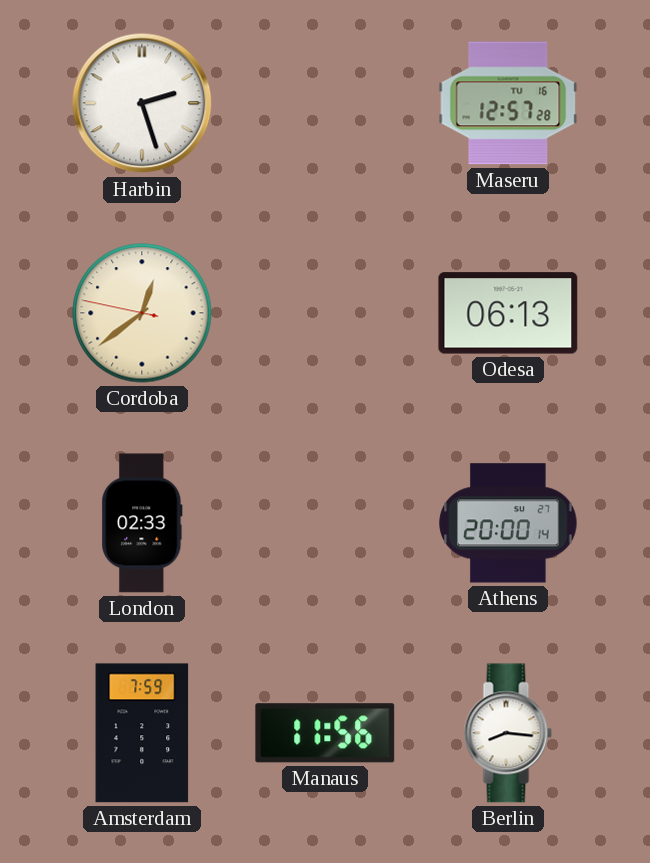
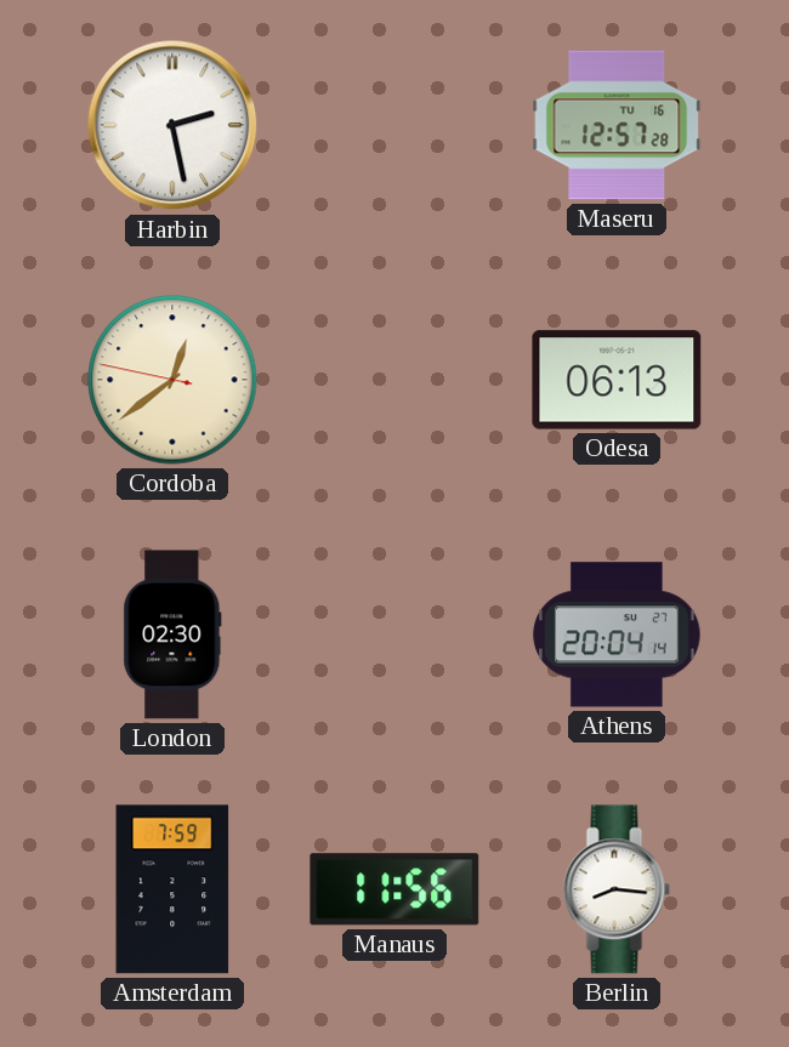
Harbin: 2:27 -> 2:28 (172, 125)
London: 02:33 -> 02:30 (172, 635)
Athens: 20:00 -> 20:04 (617, 635)
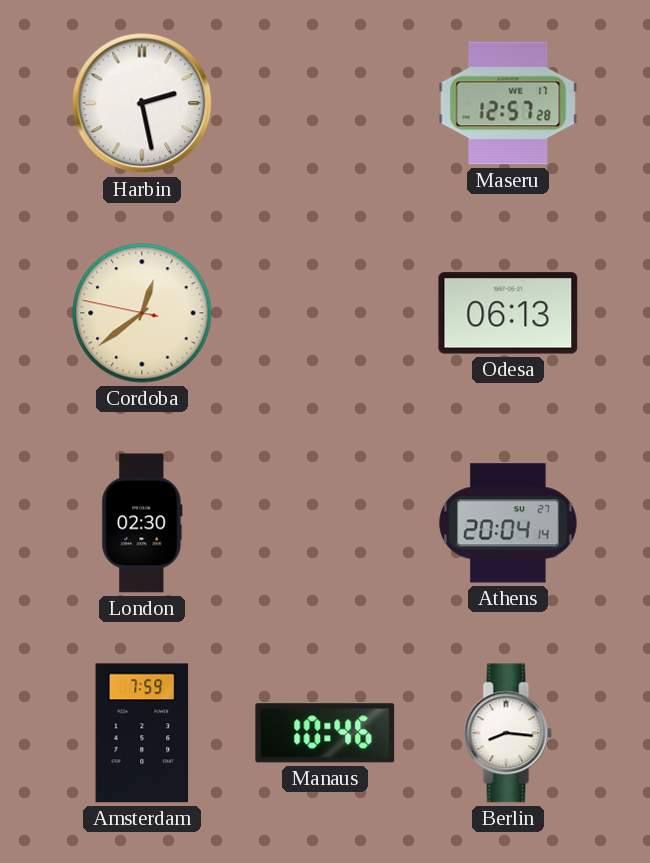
Maseru date: TU 16 -> WE 17 (508, 103)
Manaus: 11:56 -> 10:46 (325, 733)
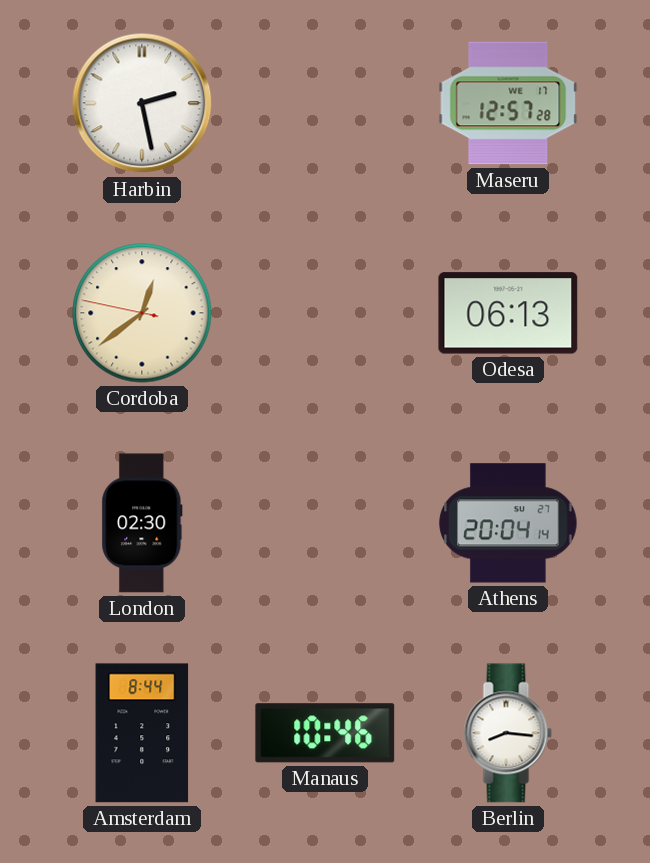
Amsterdam: 7:59 -> 8:44 (142, 733)
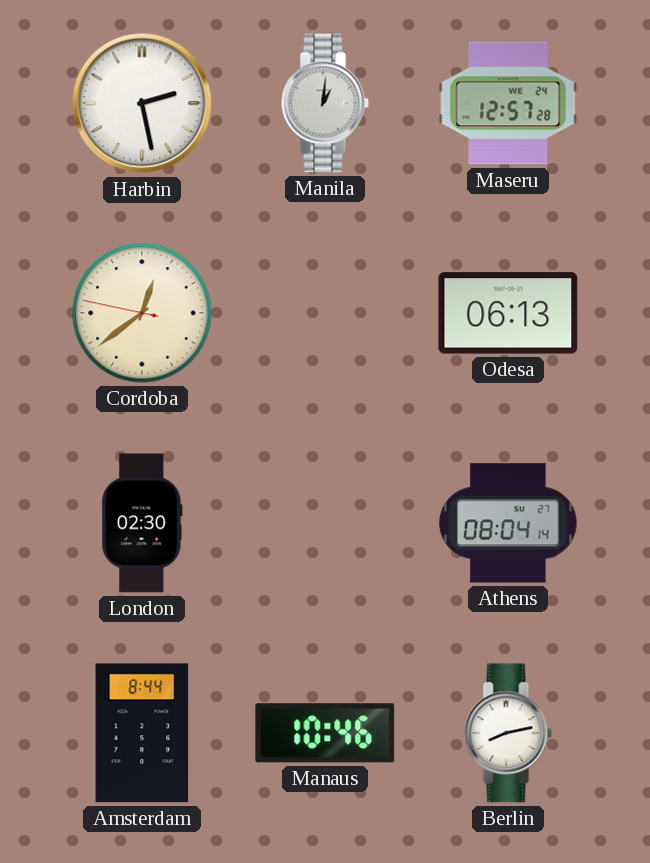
Manila: none -> 1:01 (325, 103)
Maseru date: WE 17 -> WE 24 (508, 103)
Athens: 20:04 -> 08:04 (508, 523)
Berlin: 8:16 -> 8:13 (508, 733)
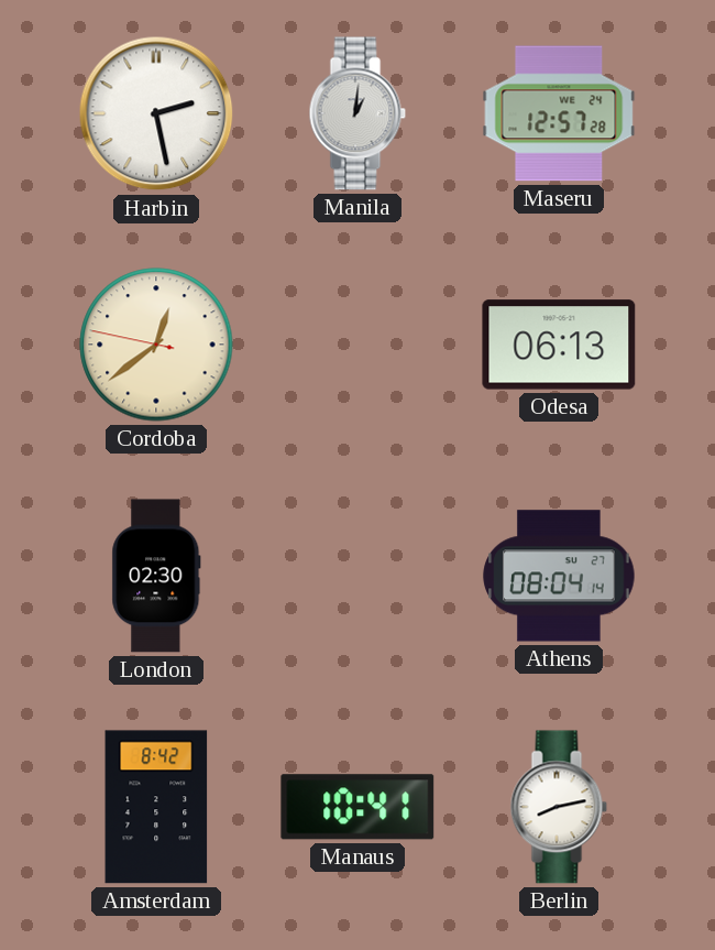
Amsterdam: 8:44 -> 8:42 (156, 807)
Manaus: 10:46 -> 10:41 (358, 807)
